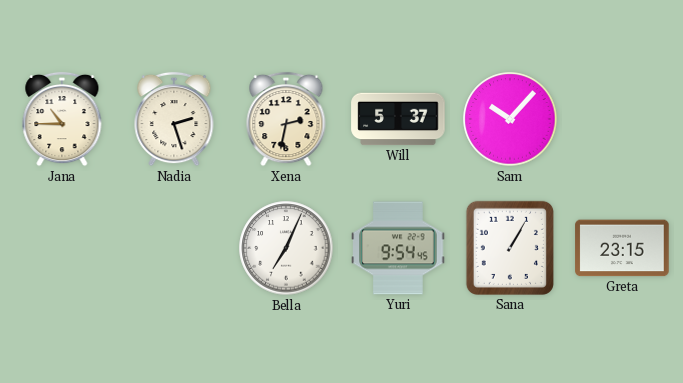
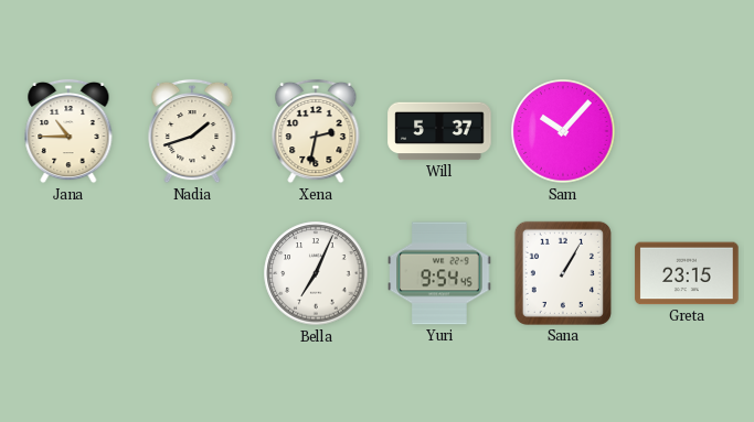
Nadia: 2:27 -> 1:42 (192, 131)
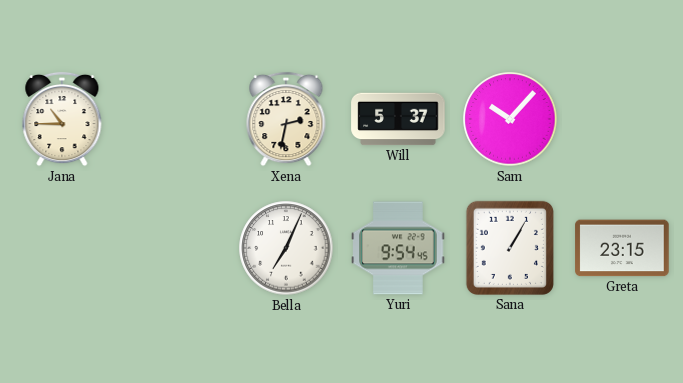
Nadia: 1:42 -> none (192, 131)
